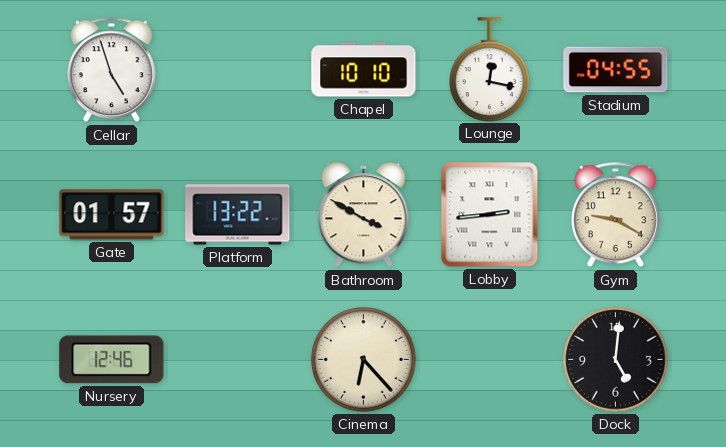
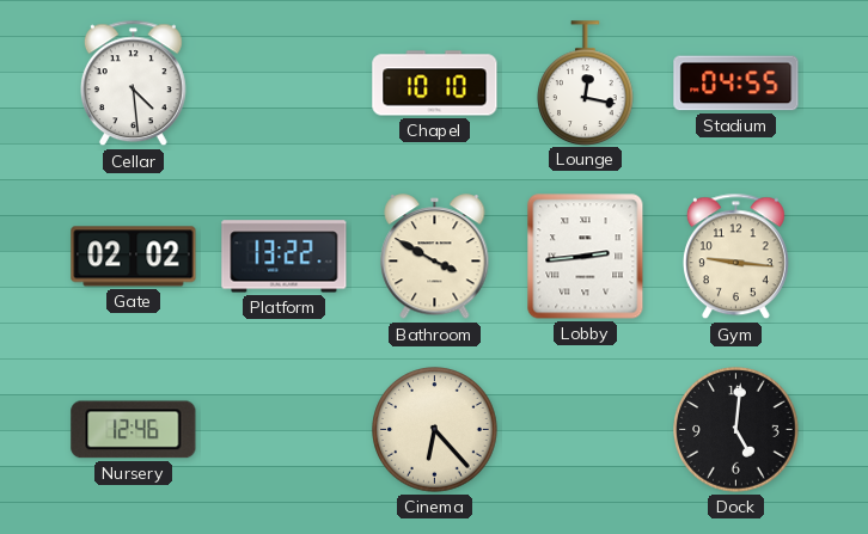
Cellar: 4:57 -> 4:29 (133, 84)
Gate: 01:57 -> 02:02 (134, 257)
Gym: 9:20 -> 9:16 (735, 257)
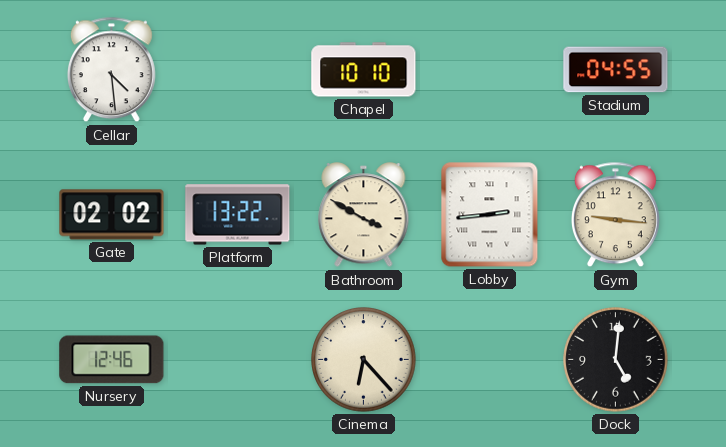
Lounge: 12:17 -> none (586, 82)
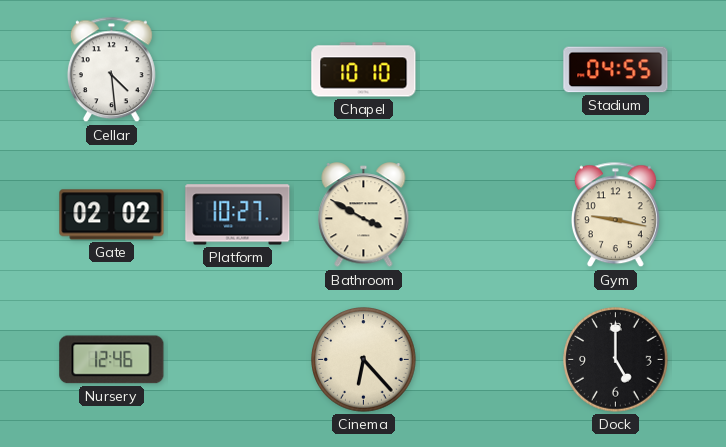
Platform: 13:22 -> 10:27 (238, 215)
Lobby: 2:44 -> none (490, 215)
Gym: 9:16 -> 9:17 (615, 215)
Dock: 5:01 -> 5:00 (616, 360)
